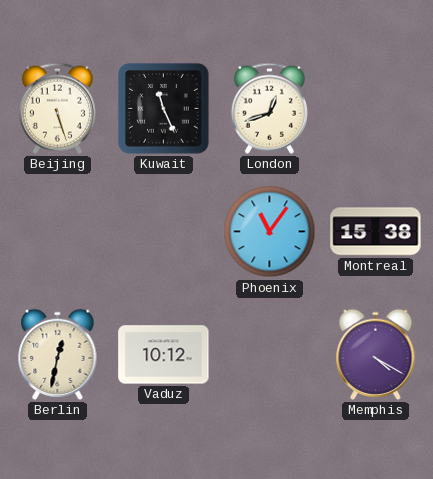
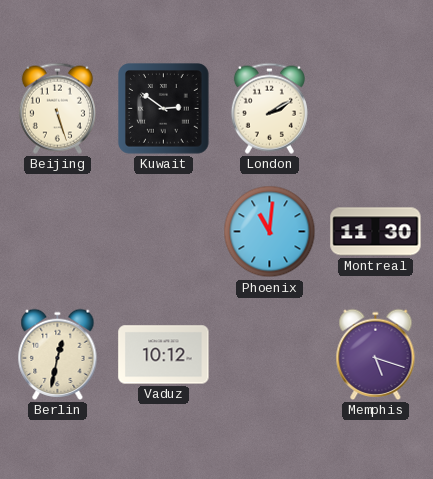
Kuwait: 11:26 -> 2:51 (164, 109)
London: 12:42 -> 2:10 (269, 108)
Phoenix: 11:06 -> 11:01 (270, 232)
Montreal: 15:38 -> 11:30 (376, 232)
Memphis: 4:20 -> 5:18 (376, 354)
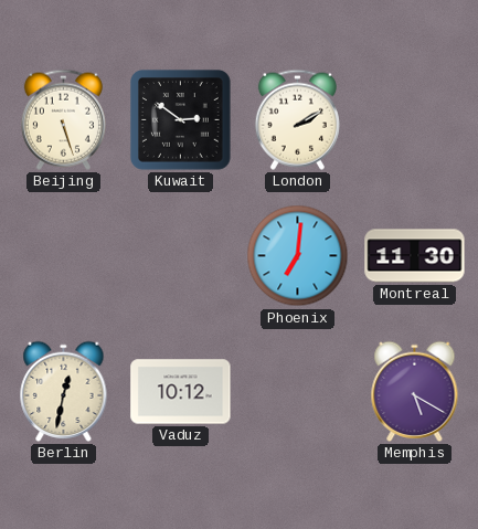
Phoenix: 11:01 -> 7:01 (298, 256)
Memphis: 5:18 -> 5:20 (415, 391)
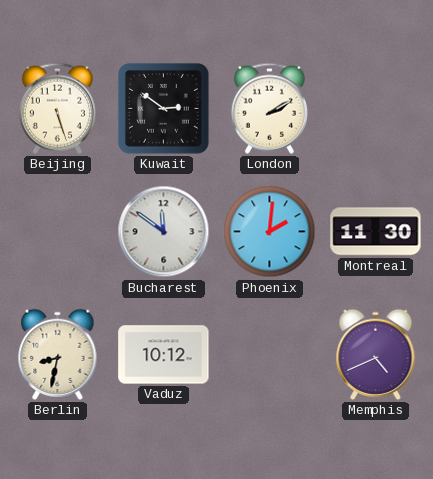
Bucharest: none -> 11:51 (164, 232)
Phoenix: 7:01 -> 2:01 (270, 232)
Berlin: 12:32 -> 8:32 (58, 354)
Memphis: 5:20 -> 4:41 (376, 354)
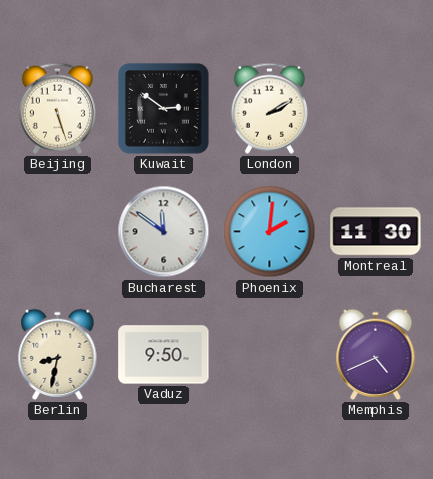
Vaduz: 10:12 -> 9:50 (164, 355)
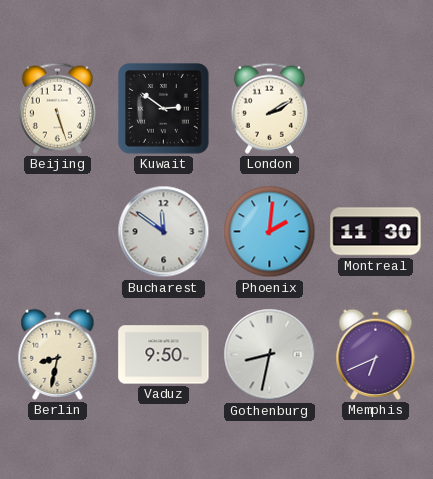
Gothenburg: none -> 8:32 (270, 355)
Memphis: 4:41 -> 6:41 (376, 354)
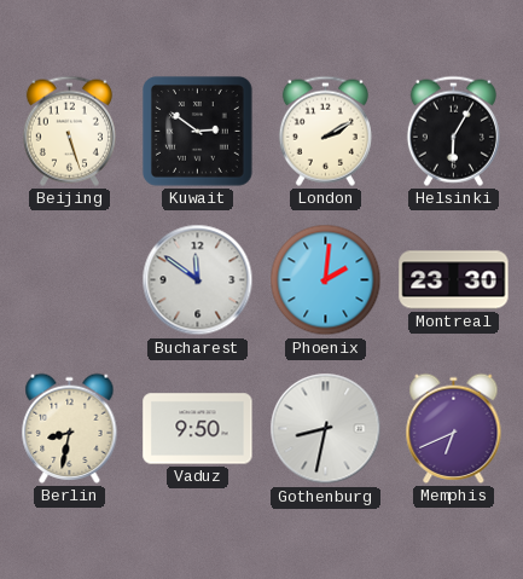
Helsinki: none -> 6:05 (453, 131)
Montreal: 11:30 -> 23:30 (454, 280)
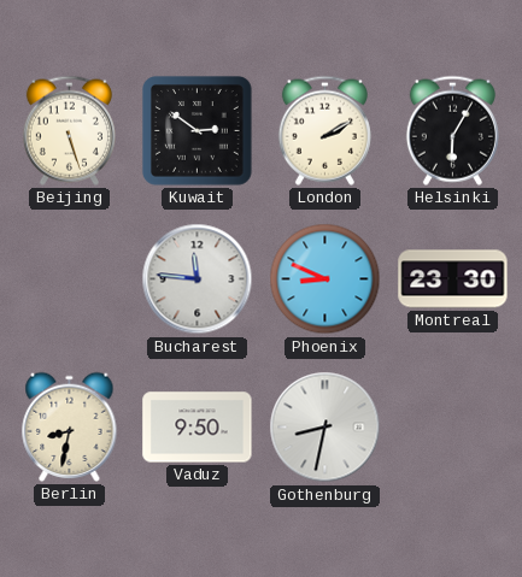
Bucharest: 11:51 -> 11:46 (198, 279)
Phoenix: 2:01 -> 8:49 (325, 279)
Memphis: 6:41 -> none (454, 428)
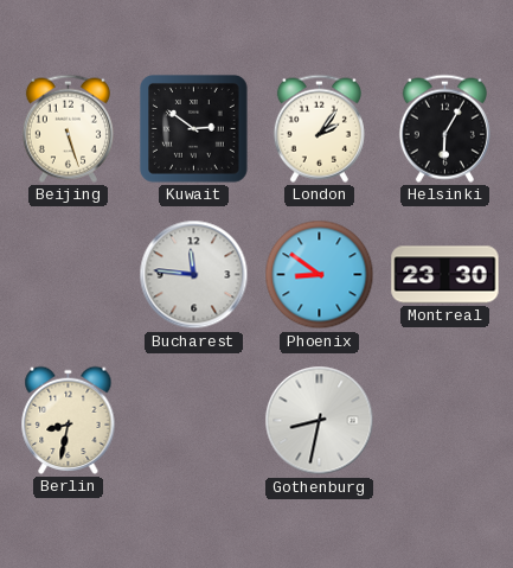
London: 2:10 -> 2:06 (319, 128)
Phoenix: 8:49 -> 8:51 (320, 275)
Vaduz: 9:50 -> none (198, 428)
